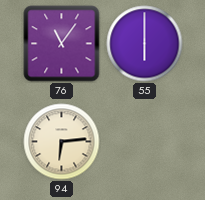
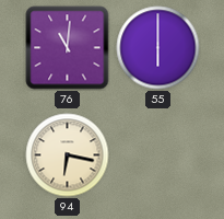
76: 11:06 -> 11:01 (68, 48)
94: 6:14 -> 6:17 (68, 155)
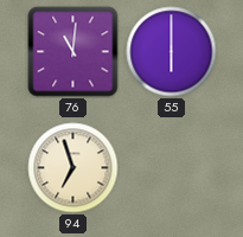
94: 6:17 -> 6:57 (73, 168)
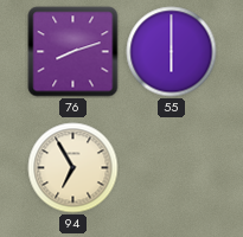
76: 11:01 -> 8:12 (73, 52)
94: 6:57 -> 6:55 (73, 168)
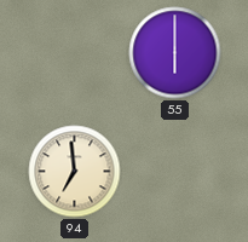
76: 8:12 -> none (73, 52)
94: 6:55 -> 6:59 (75, 172)
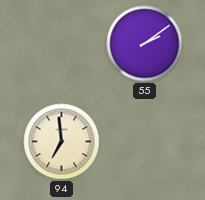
55: 6:00 -> 2:09 (145, 44)
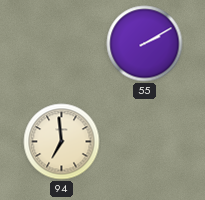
55: 2:09 -> 2:10 (145, 44)
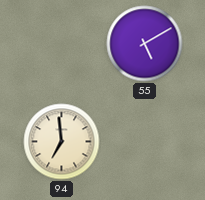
55: 2:10 -> 5:10 (145, 44)
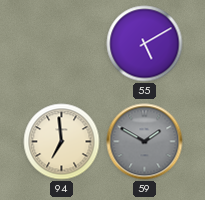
59: none -> 1:50 (145, 142)
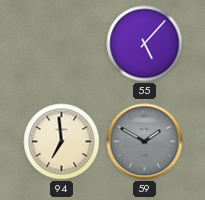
55: 5:10 -> 5:07 (145, 44)
